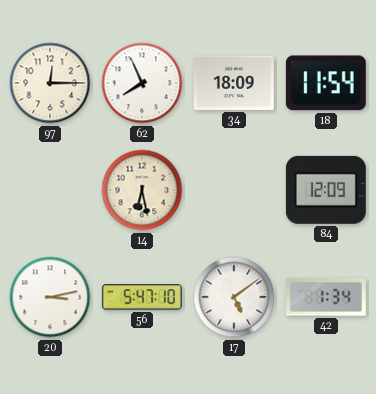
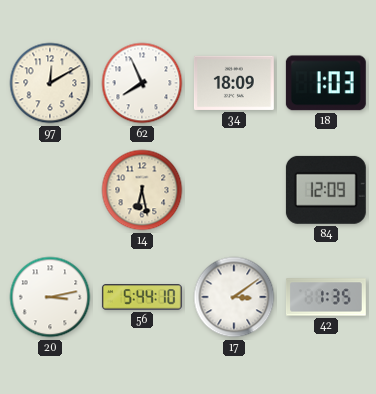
97: 12:15 -> 12:10 (50, 83)
18: 11:54 -> 1:03 (326, 83)
56: 5:47 -> 5:44 (142, 297)
17: 5:09 -> 3:09 (234, 297)
42: 1:34 -> 1:35 (326, 297)
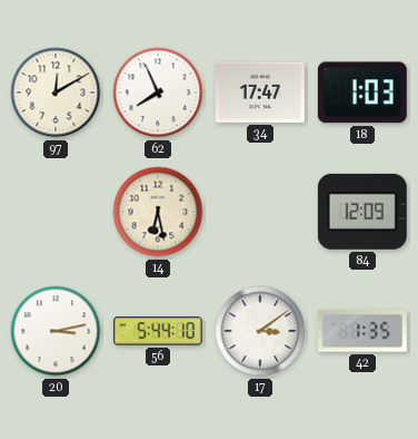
34: 18:09 -> 17:47 (260, 92)
